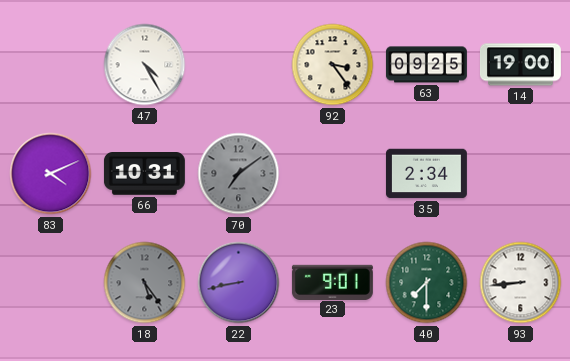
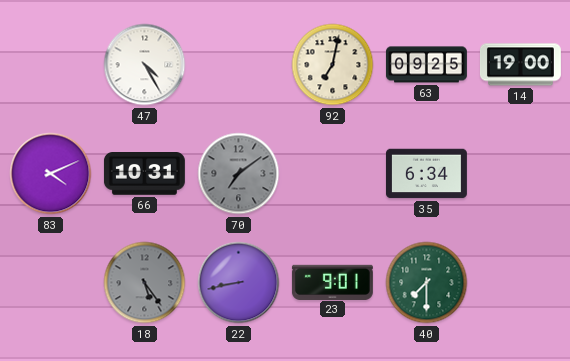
92: 3:24 -> 7:02 (333, 65)
35: 2:34 -> 6:34 (426, 174)
93: 8:44 -> none (521, 283)
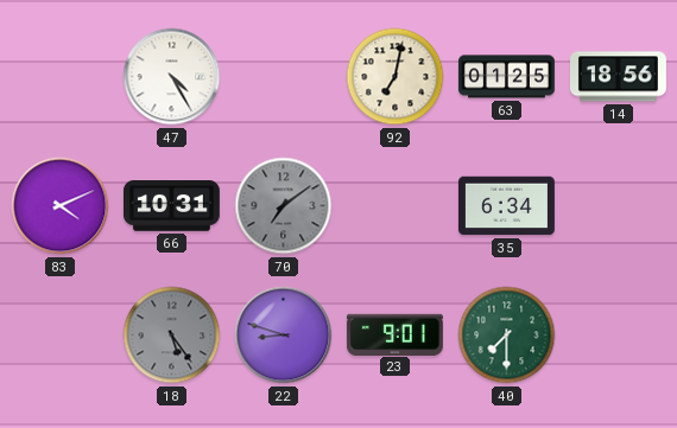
63: 09:25 -> 01:25 (506, 77)
14: 19:00 -> 18:56 (618, 77)
22: 8:43 -> 8:48 (284, 336)
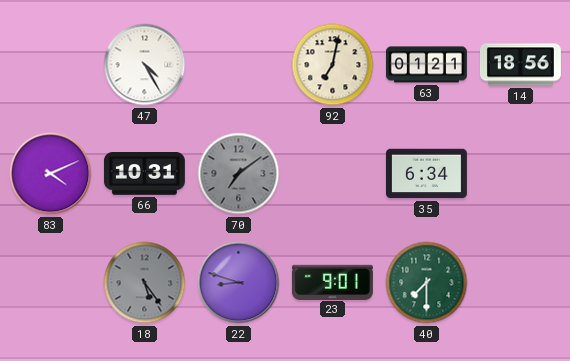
63: 01:25 -> 01:21 (426, 65)
